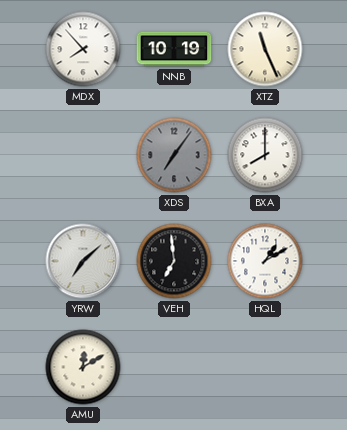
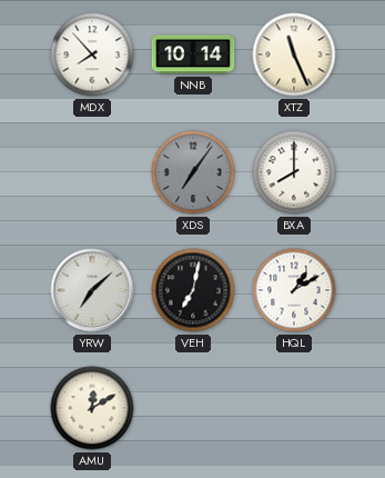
NNB: 10:19 -> 10:14 (193, 54)
VEH: 6:59 -> 7:02 (193, 290)
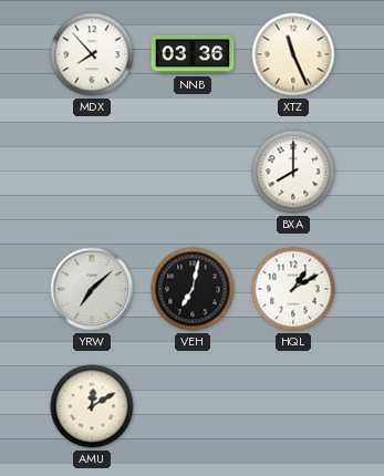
NNB: 10:14 -> 03:36 (193, 54)
XDS: 7:06 -> none (193, 172)
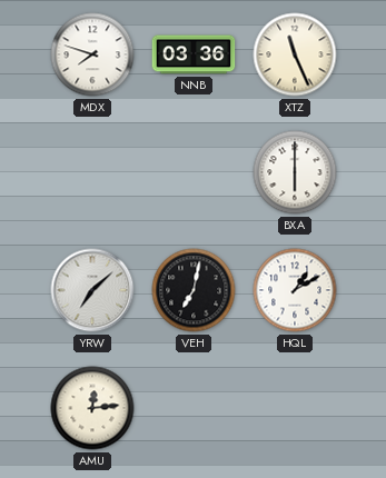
MDX: 7:53 -> 7:48 (92, 54)
BXA: 8:00 -> 6:00 (295, 172)
AMU: 12:10 -> 12:14 (92, 408)
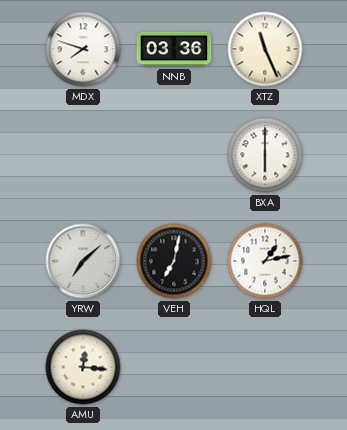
HQL: 1:10 -> 1:13 (265, 261)
AMU: 12:14 -> 12:16 (83, 367)
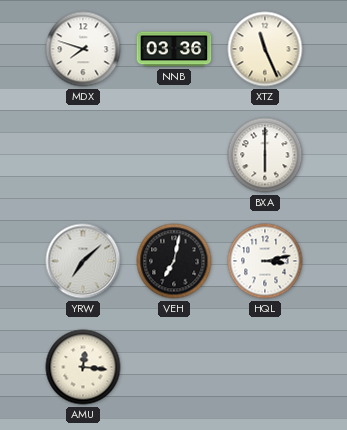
HQL: 1:13 -> 3:13 (265, 261)
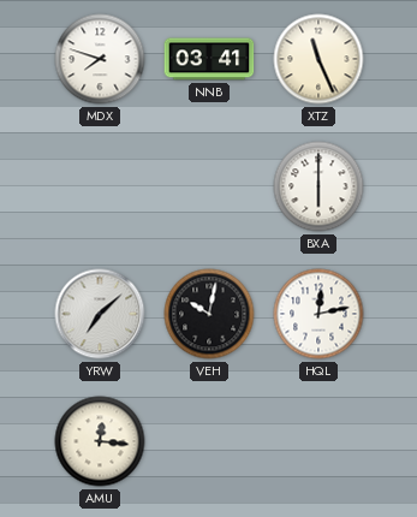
NNB: 03:36 -> 03:41 (209, 59)
VEH: 7:02 -> 10:02 (209, 314)
HQL: 3:13 -> 12:13 (318, 314)
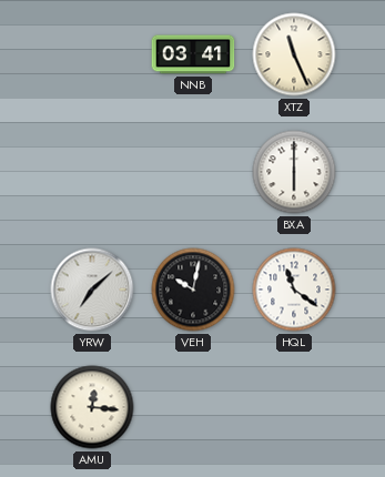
MDX: 7:48 -> none (100, 59)
HQL: 12:13 -> 11:21 (294, 290)
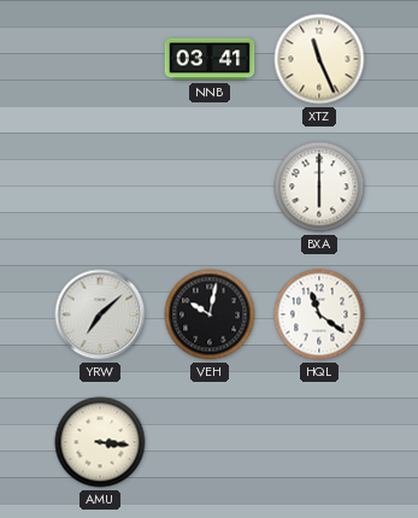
AMU: 12:16 -> 3:16 (100, 442)
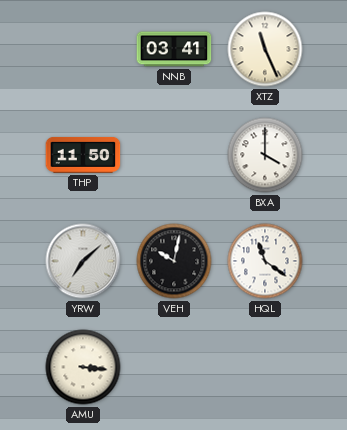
THP: none -> 11:50 (83, 155)
BXA: 6:00 -> 4:00 (265, 155)
